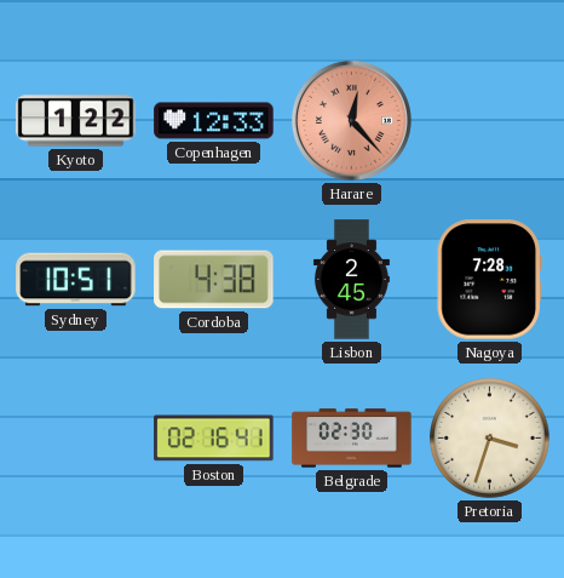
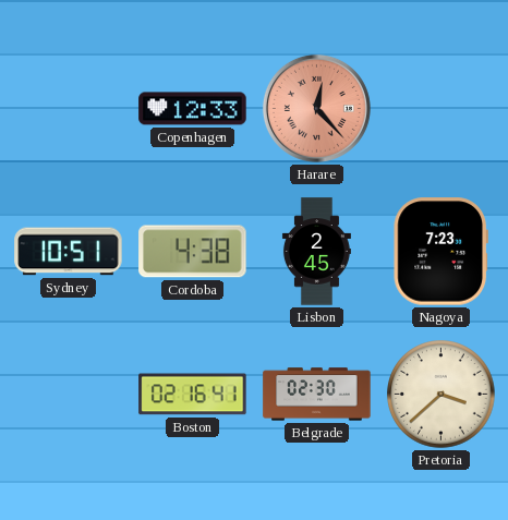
Kyoto: 1:22 -> none (76, 121)
Nagoya: 7:28 -> 7:23 (440, 252)
Pretoria: 3:33 -> 3:38 (442, 395)
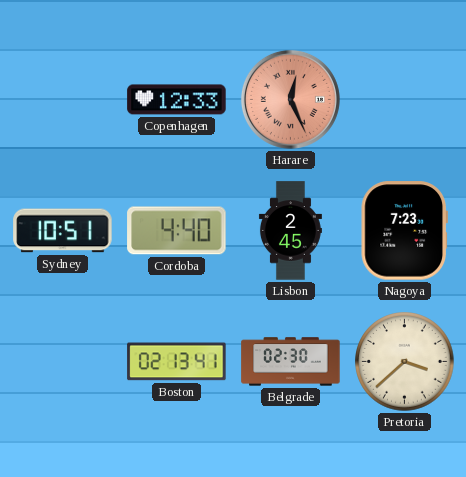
Harare: 12:23 -> 12:26 (290, 99)
Cordoba: 4:38 -> 4:40 (177, 231)
Boston: 02:16 -> 02:13 (177, 362)
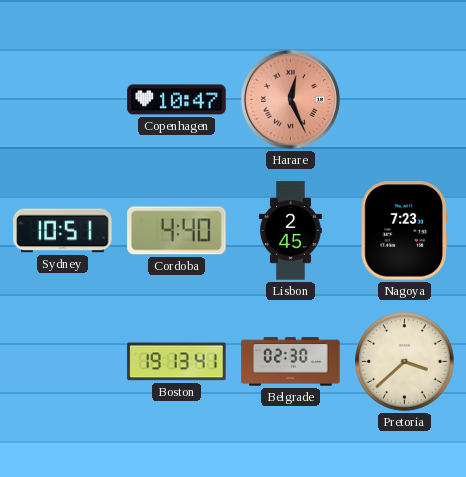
Copenhagen: 12:33 -> 10:47 (177, 100)
Boston: 02:13 -> 19:13 (177, 362)
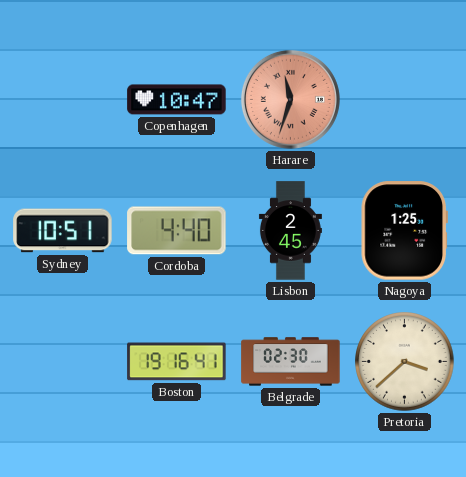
Harare: 12:26 -> 11:33 (290, 99)
Nagoya: 7:23 -> 1:25 (404, 231)
Boston: 19:13 -> 19:16 (177, 362)
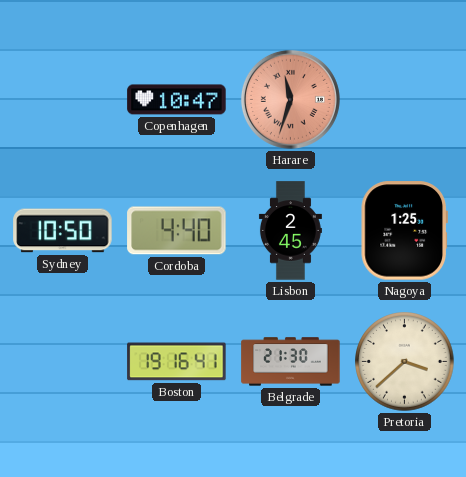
Sydney: 10:51 -> 10:50 (63, 231)
Belgrade: 02:30 -> 21:30 (291, 362)
